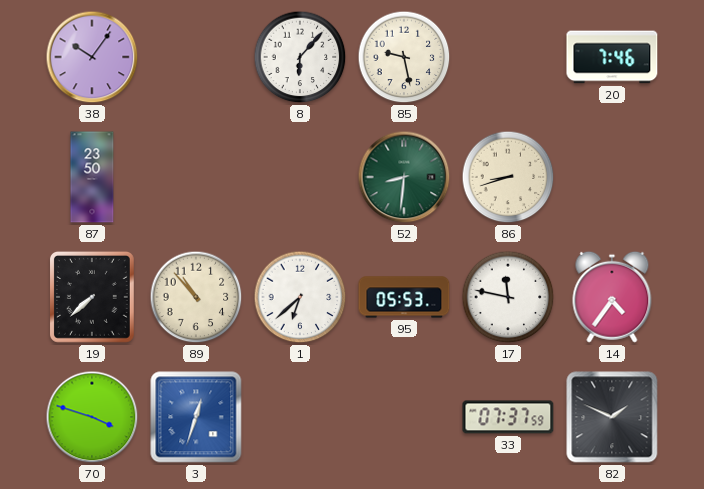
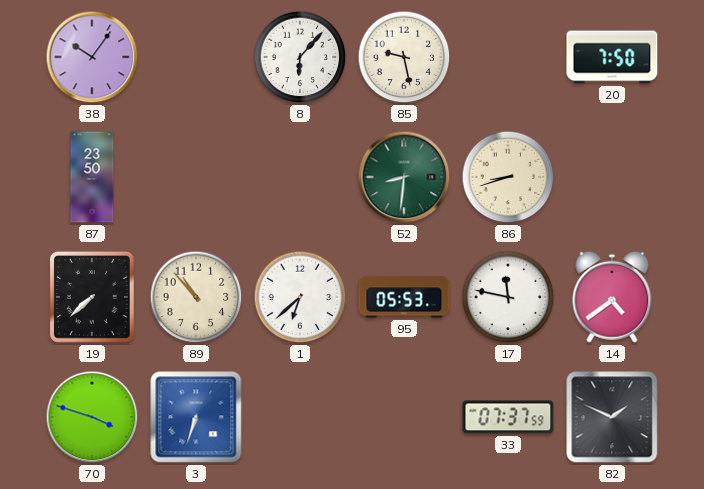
20: 7:46 -> 7:50 (612, 57)
14: 4:36 -> 4:39 (612, 297)
3: 12:33 -> 6:33 (196, 417)
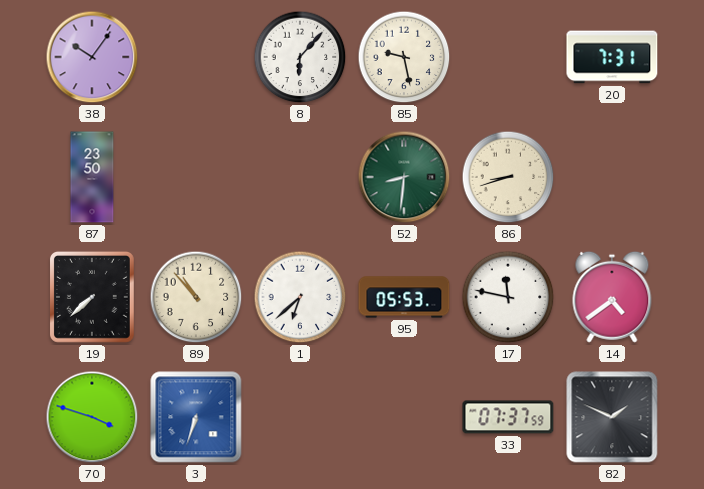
20: 7:50 -> 7:31 (612, 57)
